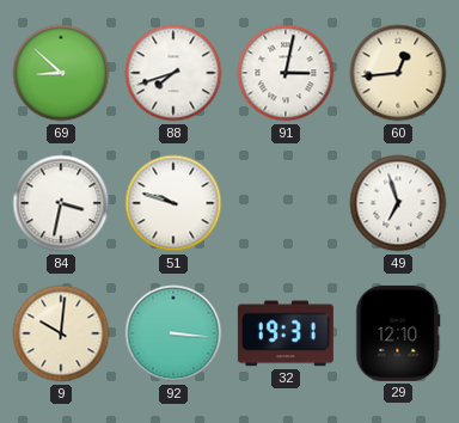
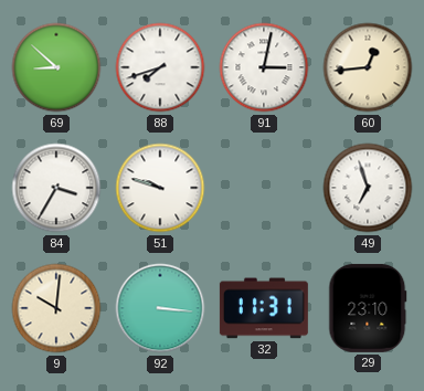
84: 3:32 -> 3:35 (56, 188)
32: 19:31 -> 11:31 (264, 308)
29: 12:10 -> 23:10 (368, 308)
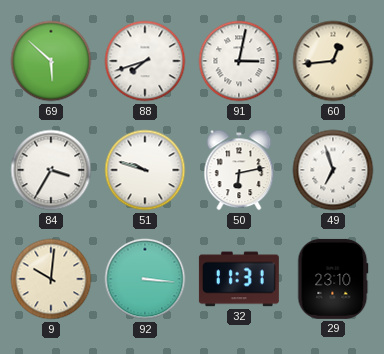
69: 8:52 -> 5:52 (51, 61)
50: none -> 6:13 (239, 170)
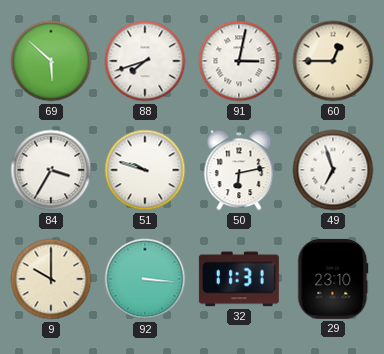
60: 12:44 -> 12:45 (333, 61)
9: 10:01 -> 10:00 (51, 279)
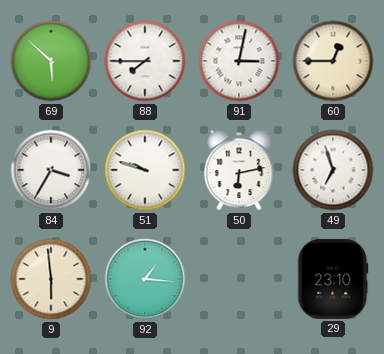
88: 7:42 -> 7:45 (145, 61)
9: 10:00 -> 5:59 (51, 279)
92: 3:16 -> 1:16 (145, 279)
32: 11:31 -> none (239, 279)
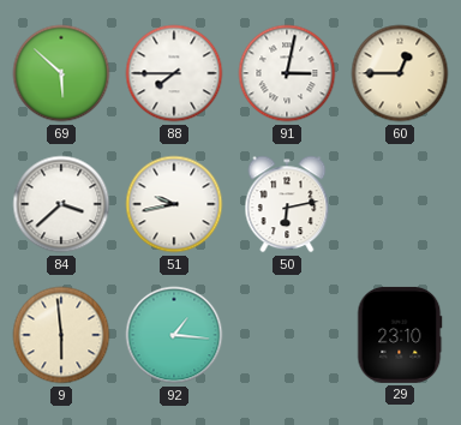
84: 3:35 -> 3:38 (61, 204)
51: 9:48 -> 9:43 (174, 204)
49: 6:57 -> none (333, 170)
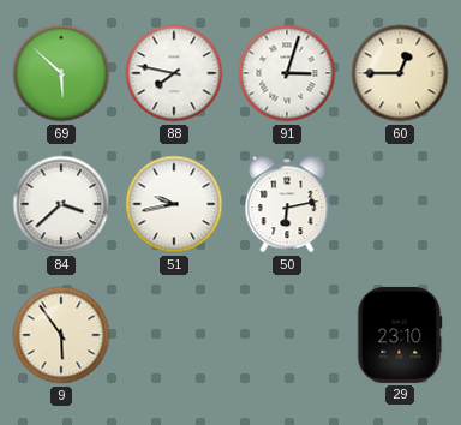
88: 7:45 -> 7:47 (174, 73)
91: 3:02 -> 3:03 (287, 73)
9: 5:59 -> 5:54 (61, 335)
92: 1:16 -> none (174, 335)
